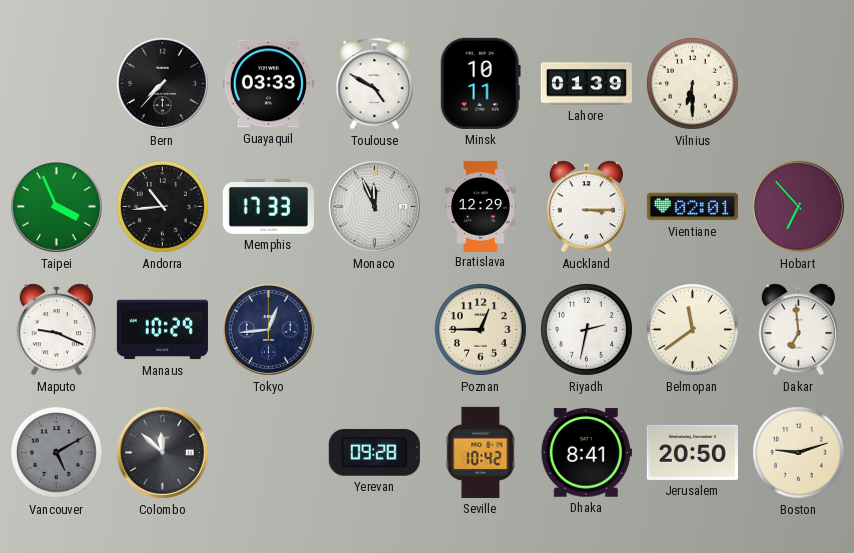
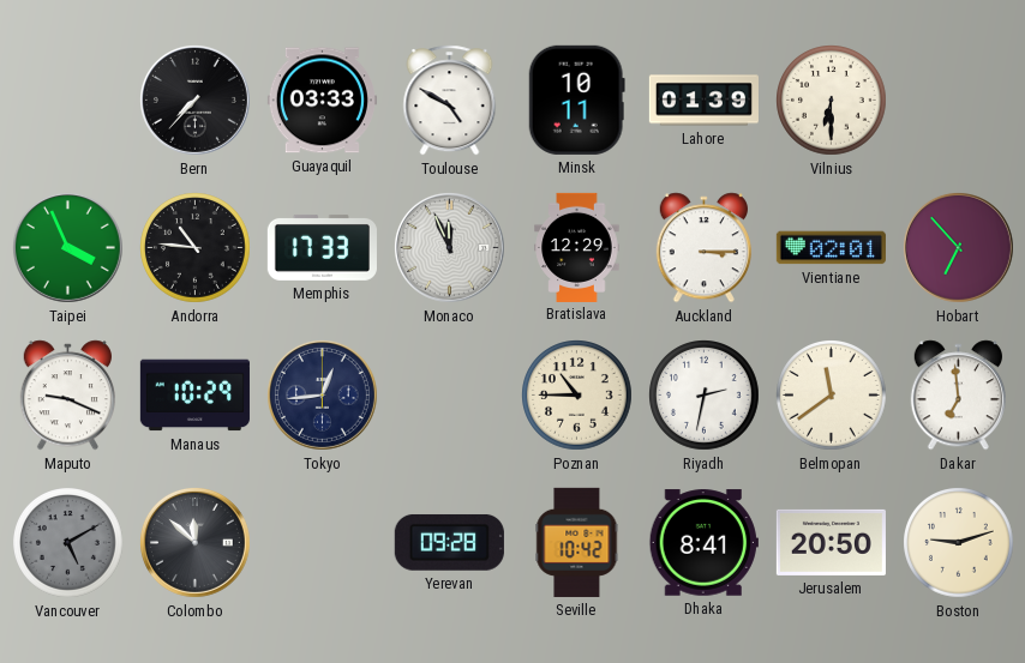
Andorra: 10:44 -> 10:46 (196, 248)
Poznan: 12:45 -> 10:45 (577, 396)
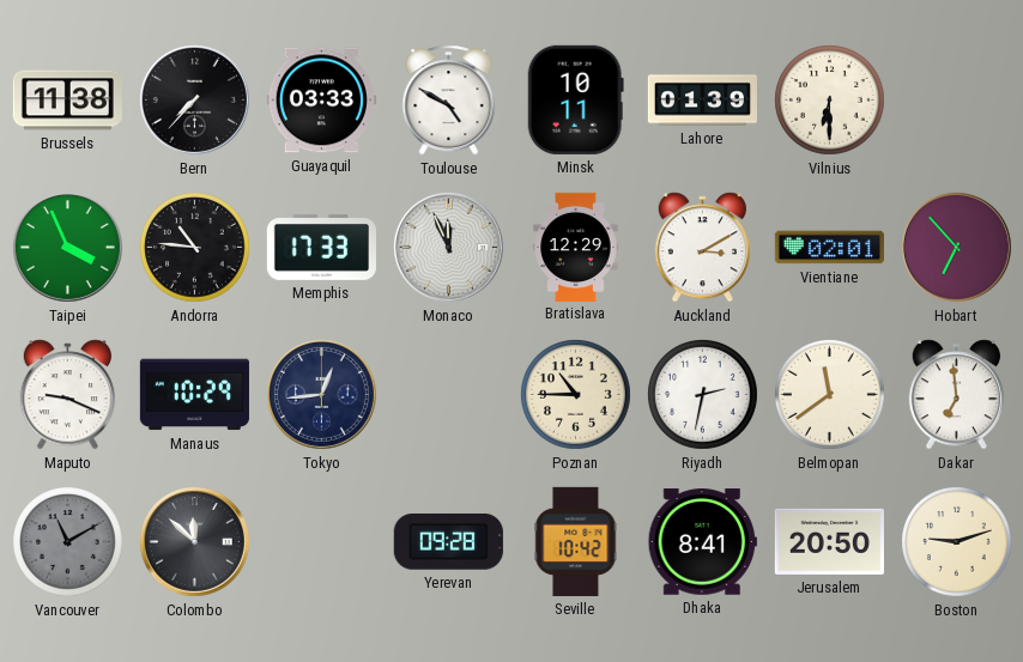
Brussels: none -> 11:38 (67, 101)
Auckland: 3:15 -> 3:10 (702, 248)
Vancouver: 5:10 -> 11:10 (68, 542)
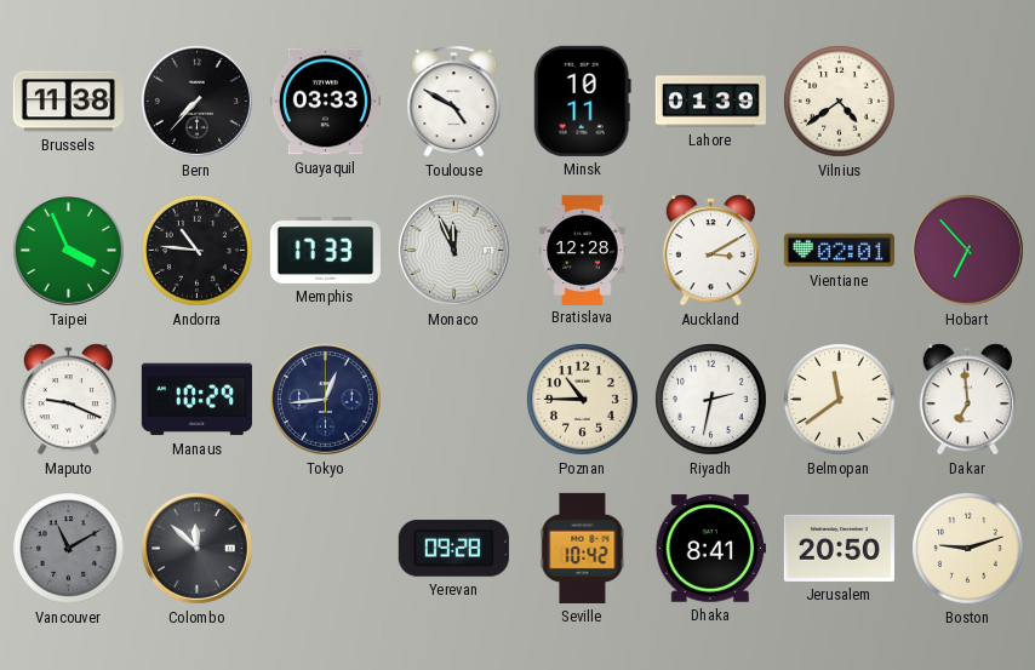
Vilnius: 6:30 -> 4:39 (840, 102)
Bratislava: 12:29 -> 12:28 (583, 250)
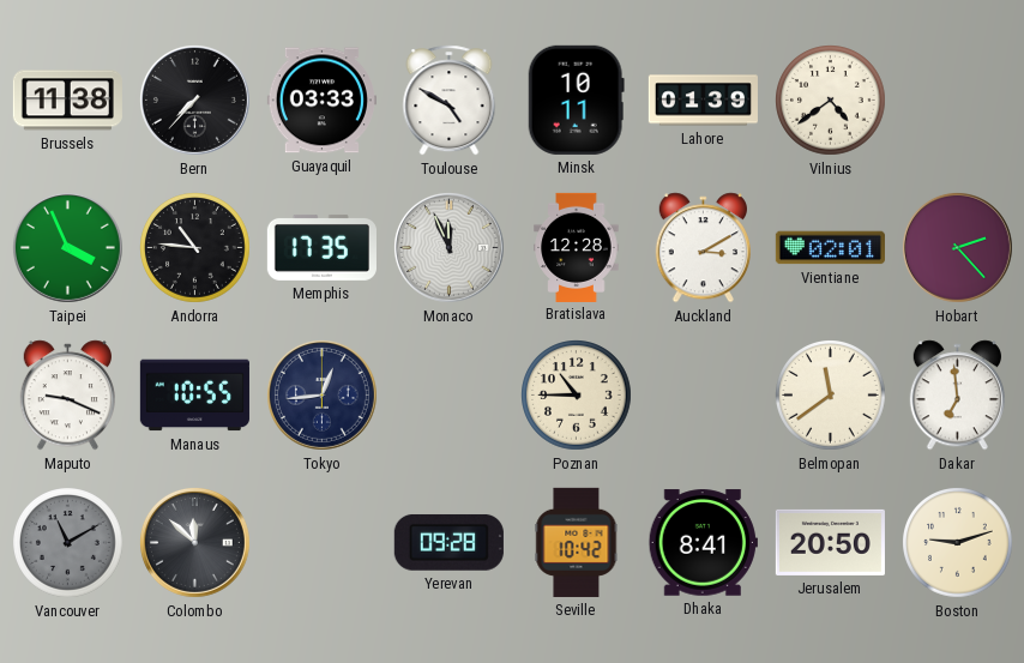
Memphis: 17:33 -> 17:35 (321, 247)
Hobart: 6:53 -> 2:23 (957, 247)
Manaus: 10:29 -> 10:55 (194, 396)
Riyadh: 2:32 -> none (711, 400)
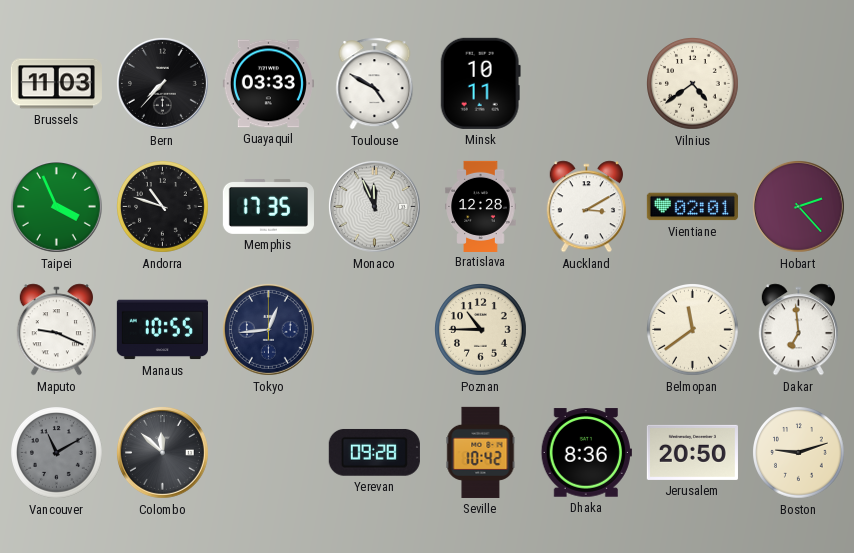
Brussels: 11:38 -> 11:03 (56, 84)
Lahore: 01:39 -> none (703, 101)
Andorra: 10:46 -> 10:48 (163, 207)
Dhaka: 8:41 -> 8:36 (586, 453)
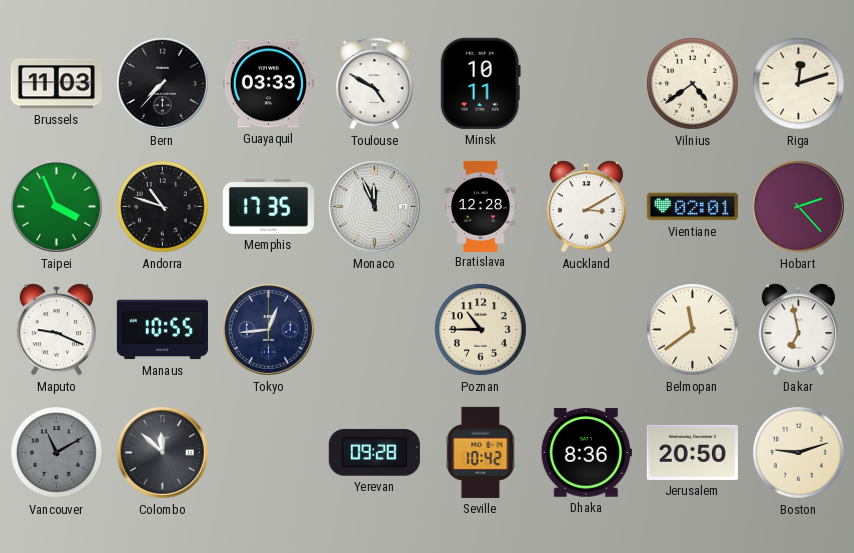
Riga: none -> 12:12 (799, 84)
Dakar: 6:59 -> 6:58 (798, 330)
